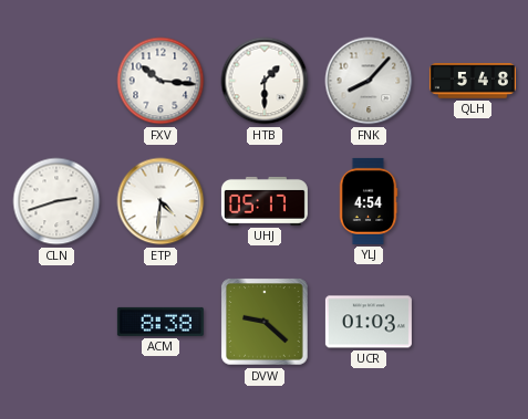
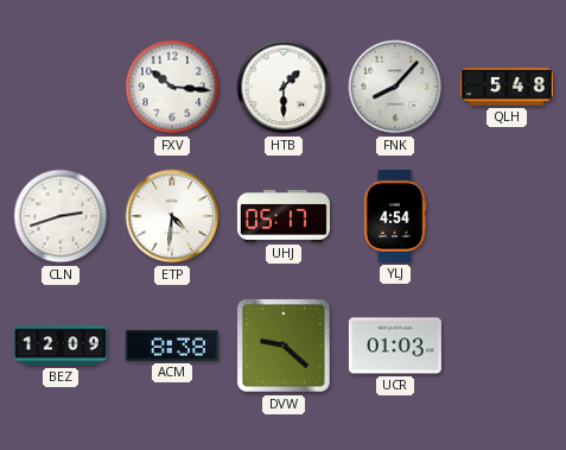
BEZ: none -> 12:09 (61, 346)
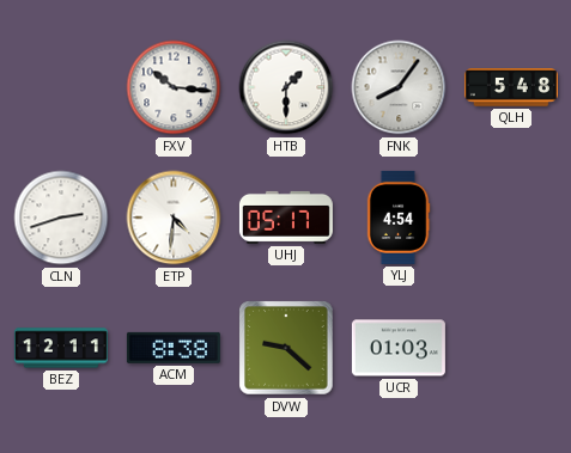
FNK: 8:07 -> 8:06 (399, 87)
BEZ: 12:09 -> 12:11 (61, 348)
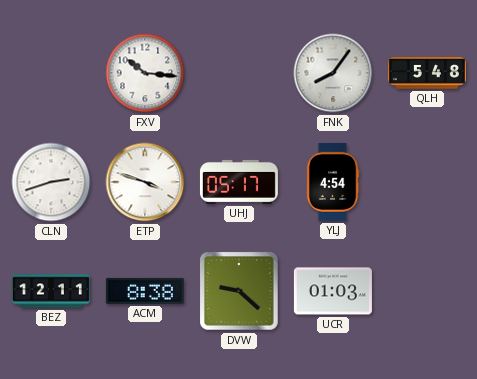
HTB: 1:30 -> none (286, 87)
ETP: 4:31 -> 3:48 (145, 182)
